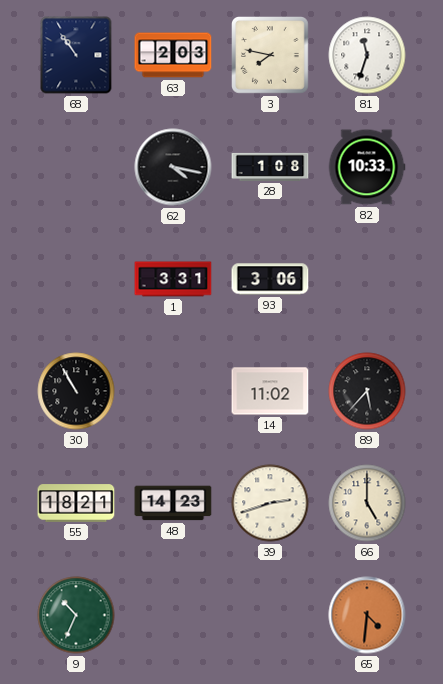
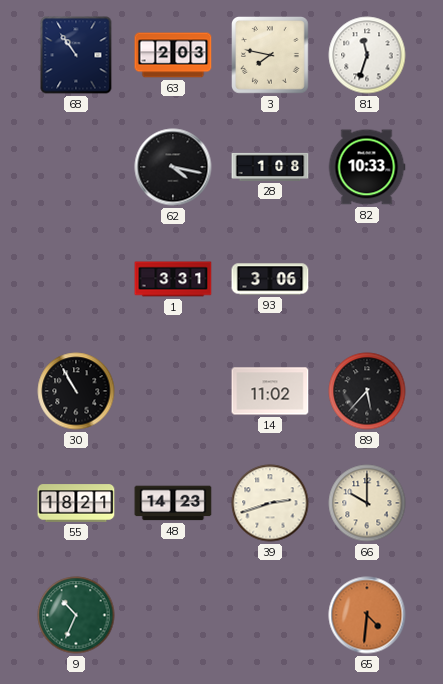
66: 5:00 -> 10:00 (367, 503)
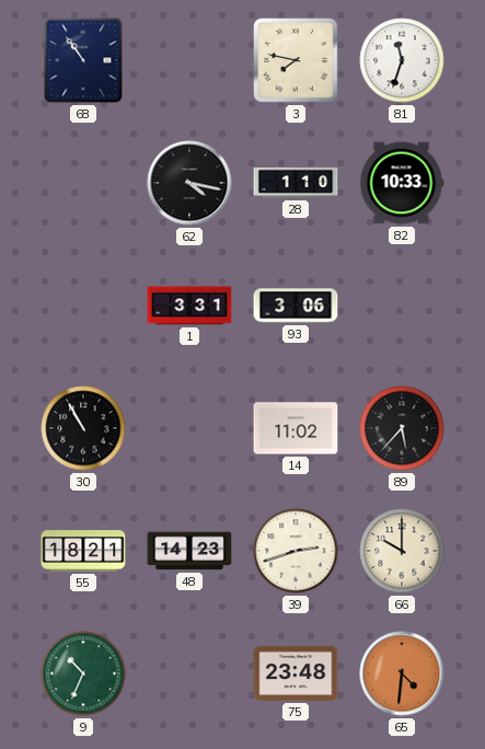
63: 2:03 -> none (173, 55)
28: 1:08 -> 1:10 (296, 183)
75: none -> 23:48 (296, 673)
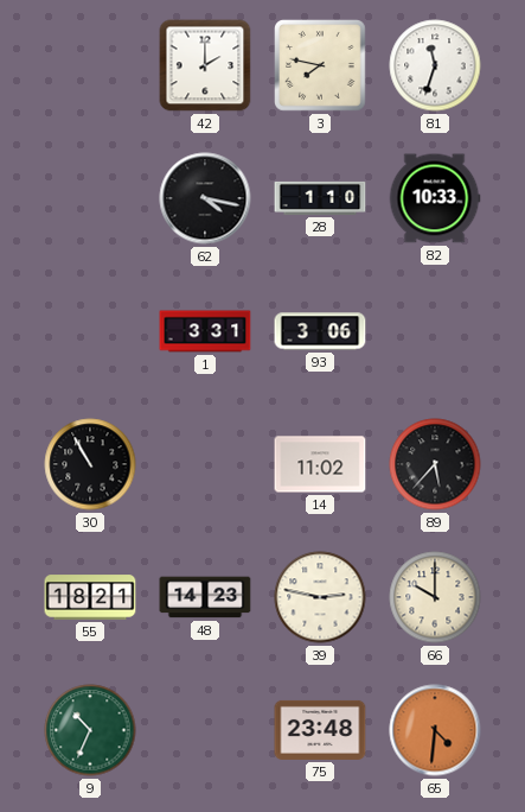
68: 10:54 -> none (83, 60)
42: none -> 2:00 (205, 65)
39: 2:42 -> 2:47 (320, 597)
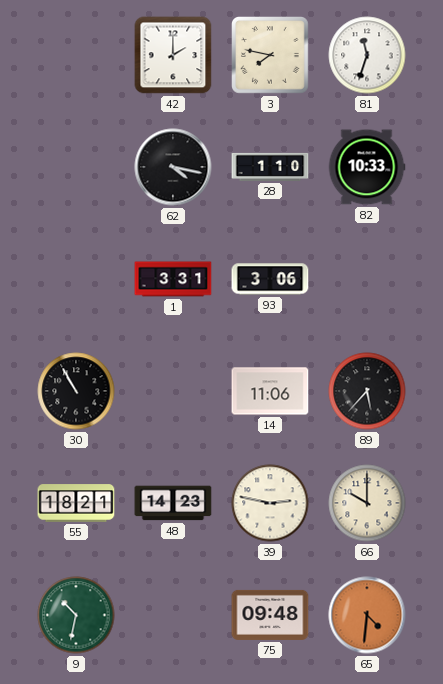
14: 11:02 -> 11:06 (270, 391)
9: 10:34 -> 10:32 (76, 615)
75: 23:48 -> 09:48 (270, 615)
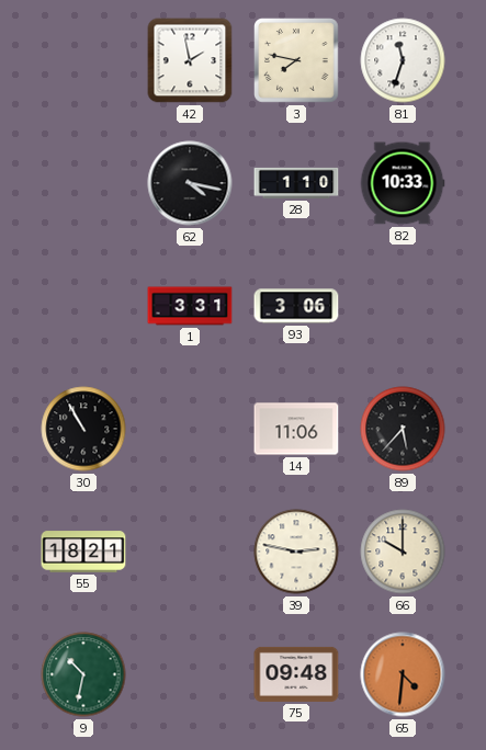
42: 2:00 -> 1:58 (190, 60)
48: 14:23 -> none (173, 503)
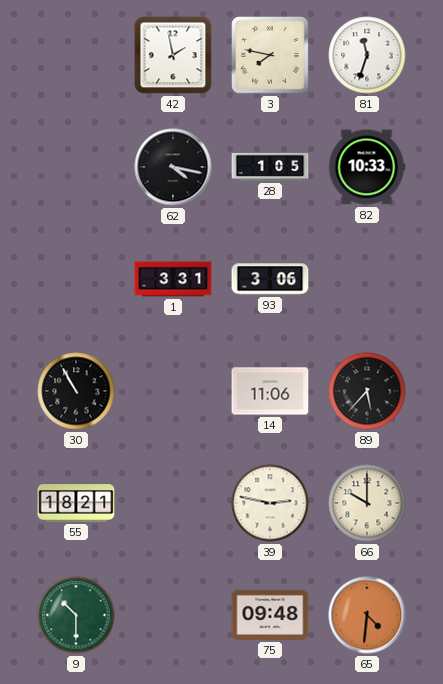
28: 1:10 -> 1:05 (270, 167)
9: 10:32 -> 10:30 (76, 615)
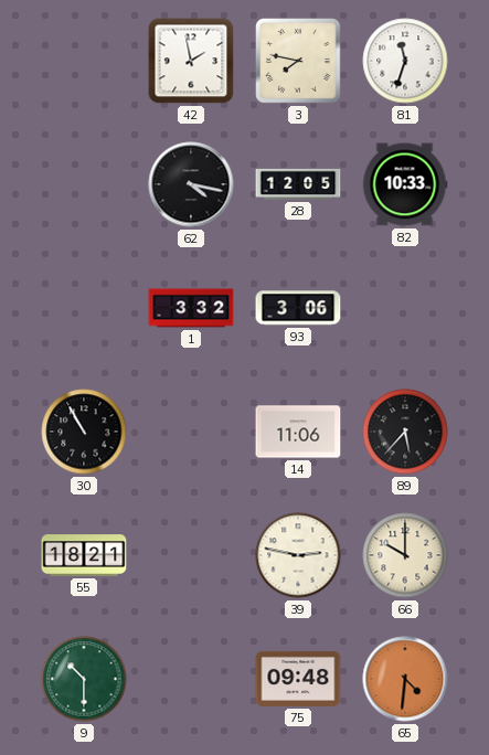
28: 1:05 -> 12:05 (298, 184)
1: 3:31 -> 3:32 (191, 308)
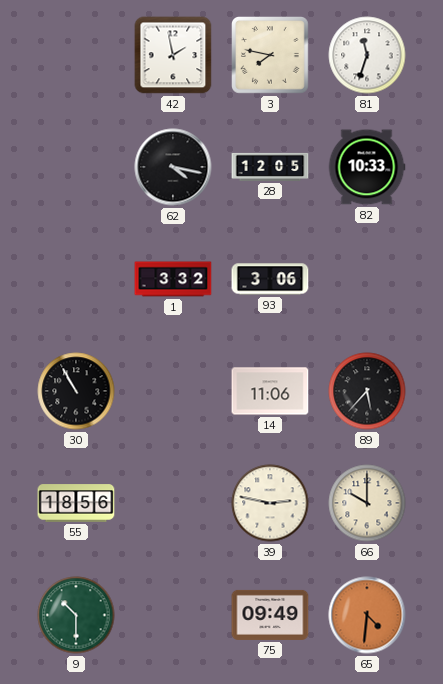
55: 18:21 -> 18:56 (76, 503)
75: 09:48 -> 09:49 (270, 615)
